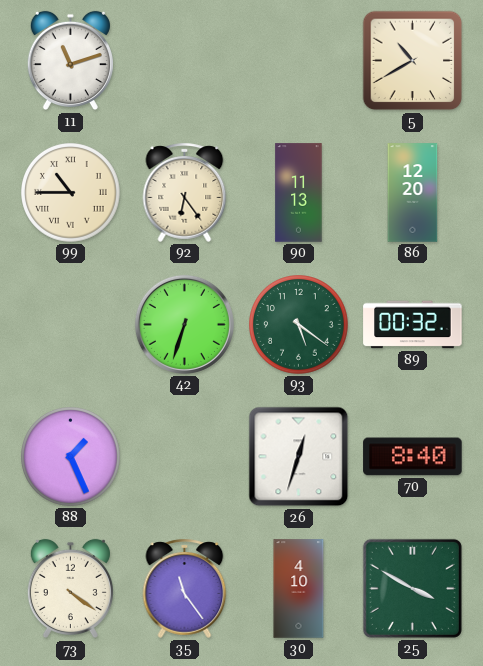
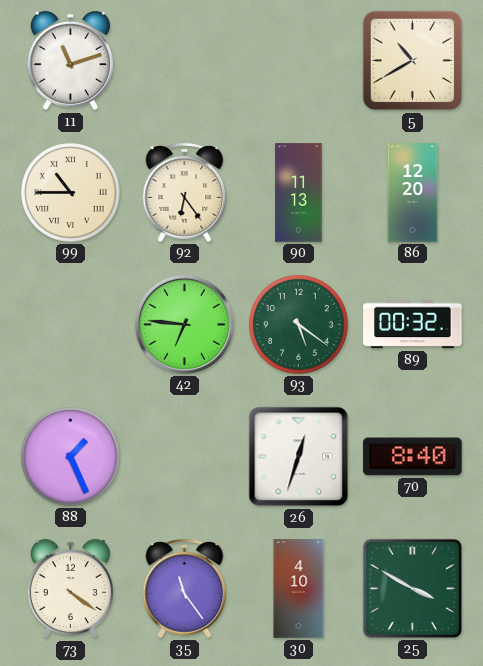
42: 6:33 -> 6:46 (184, 324)
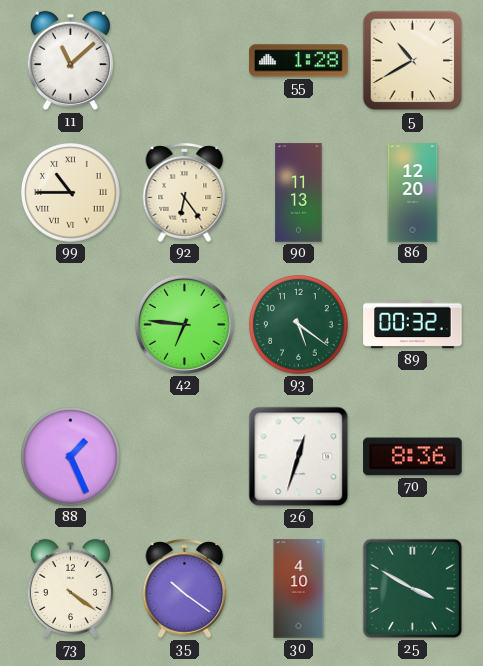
11: 11:12 -> 11:08 (70, 61)
55: none -> 1:28 (299, 61)
70: 8:40 -> 8:36 (413, 457)
35: 11:24 -> 10:21 (185, 588)
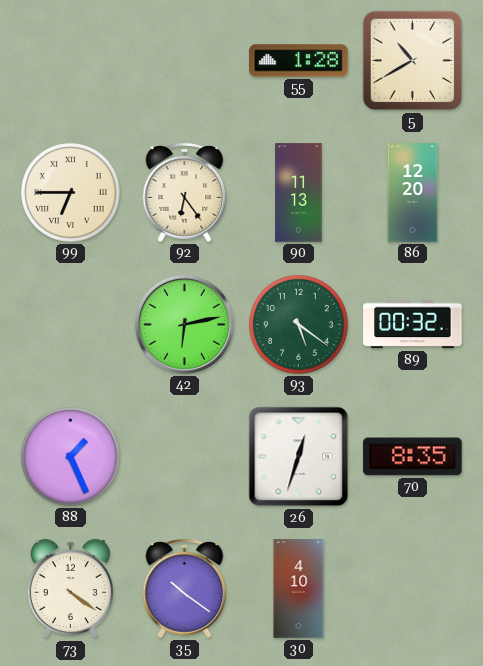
11: 11:08 -> none (70, 61)
99: 10:45 -> 6:45 (71, 193)
42: 6:46 -> 6:13 (184, 324)
70: 8:36 -> 8:35 (413, 457)
25: 3:50 -> none (412, 588)
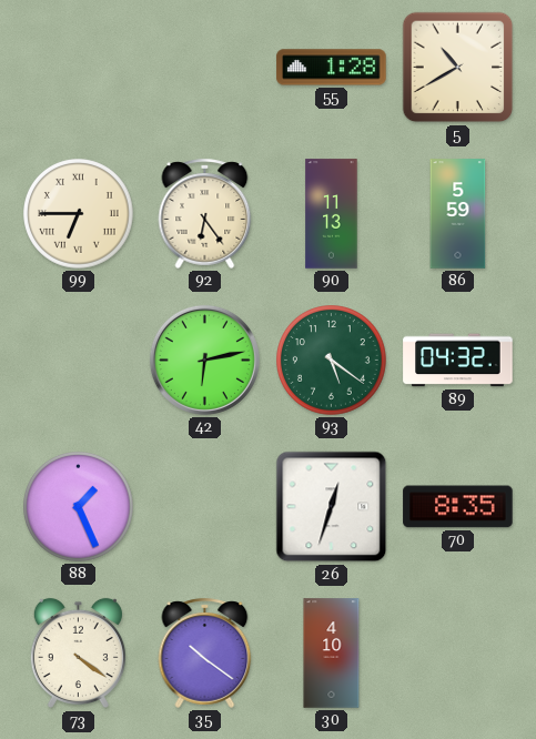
86: 12:20 -> 5:59 (458, 214)
89: 00:32 -> 04:32 (458, 361)
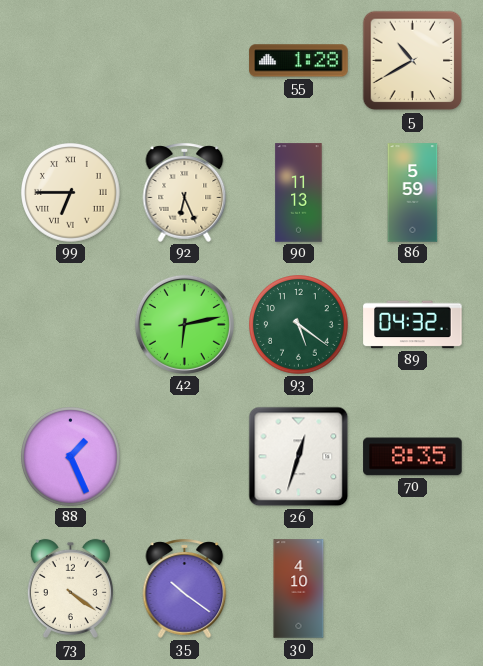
92: 6:24 -> 6:26 (185, 192)
